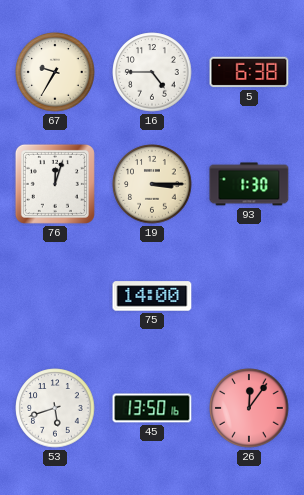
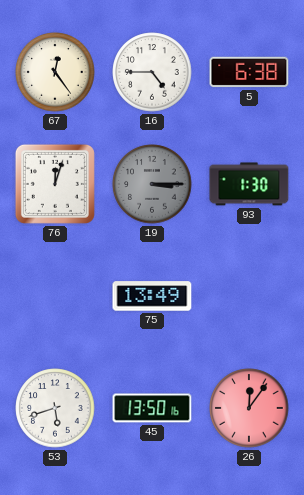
67: 9:35 -> 12:24 (55, 72)
19 dial: cream -> grey (152, 184)
75: 14:00 -> 13:49 (152, 296)
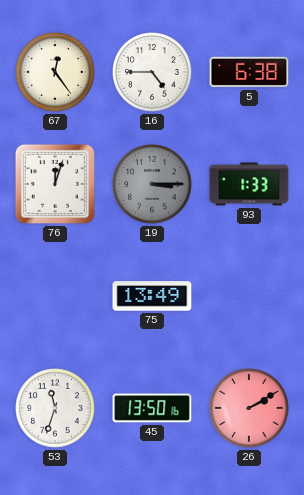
93: 1:30 -> 1:33 (249, 184)
53: 5:42 -> 11:33 (55, 408)
26: 12:06 -> 2:10 (249, 408)
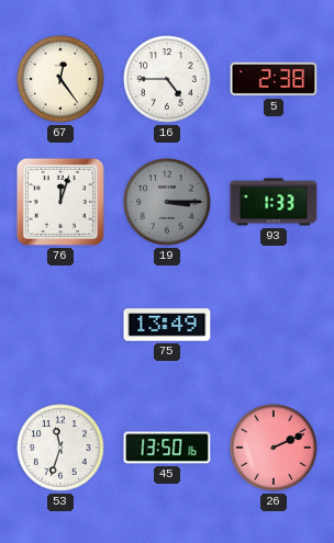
5: 6:38 -> 2:38 (274, 79)
26: 2:10 -> 2:11 (274, 448)
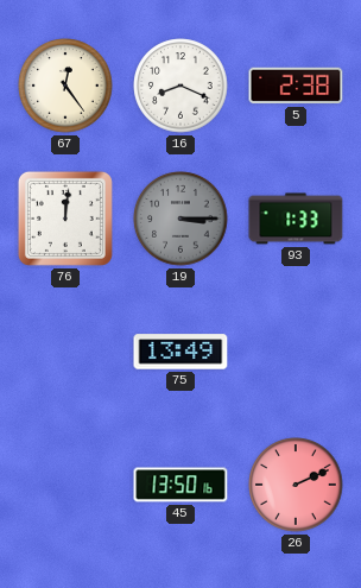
16: 4:45 -> 8:19 (180, 86)
76: 12:03 -> 12:01 (65, 219)
53: 11:33 -> none (60, 448)
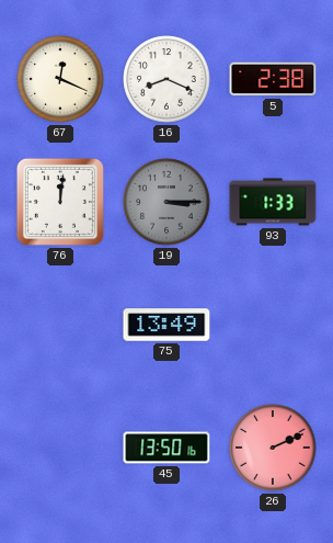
67: 12:24 -> 12:19 (60, 79)
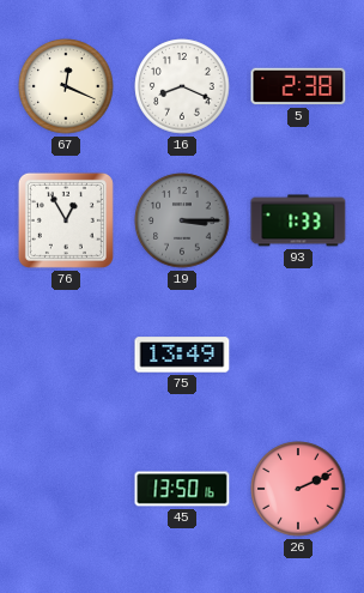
76: 12:01 -> 12:55 (66, 220)
